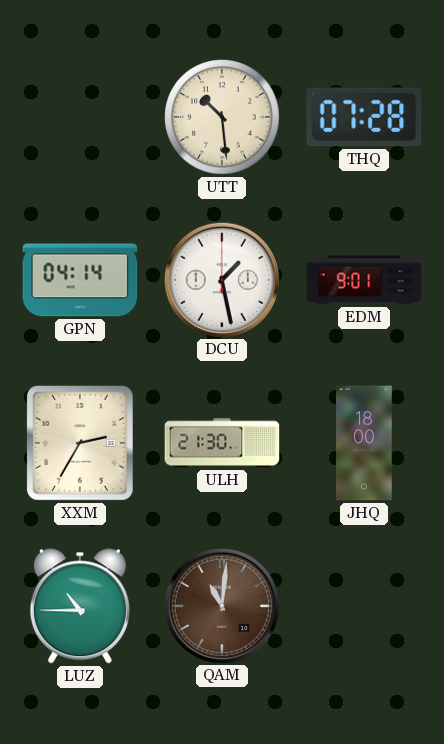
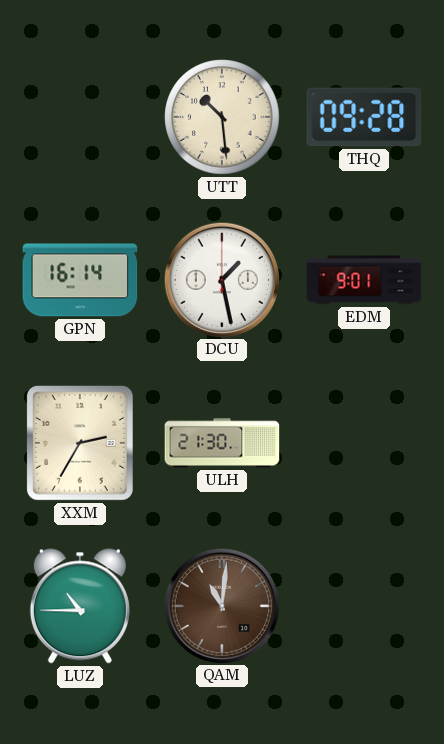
THQ: 07:28 -> 09:28 (364, 117)
GPN: 04:14 -> 16:14 (80, 280)
JHQ: 18:00 -> none (364, 443)
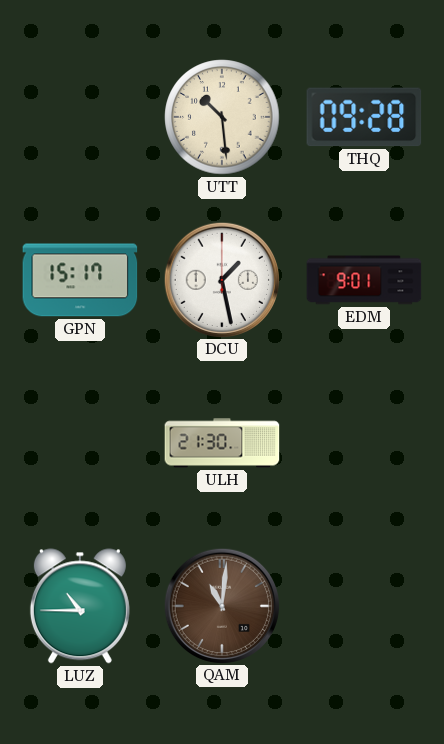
GPN: 16:14 -> 15:17 (80, 280)
XXM: 2:35 -> none (80, 443)
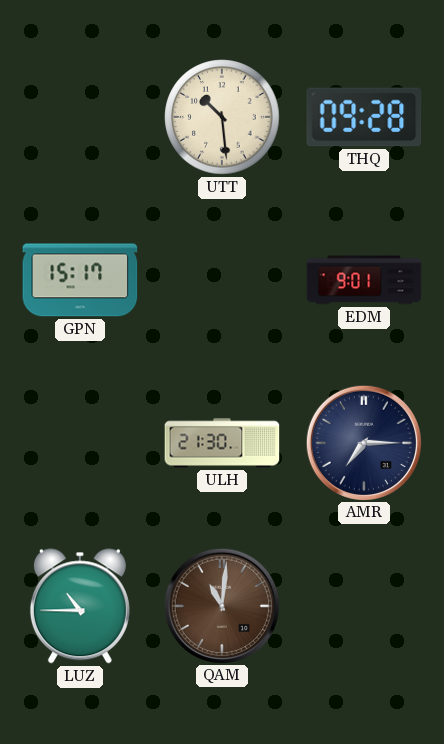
DCU: 1:28 -> none (221, 279)
AMR: none -> 7:15 (363, 442)
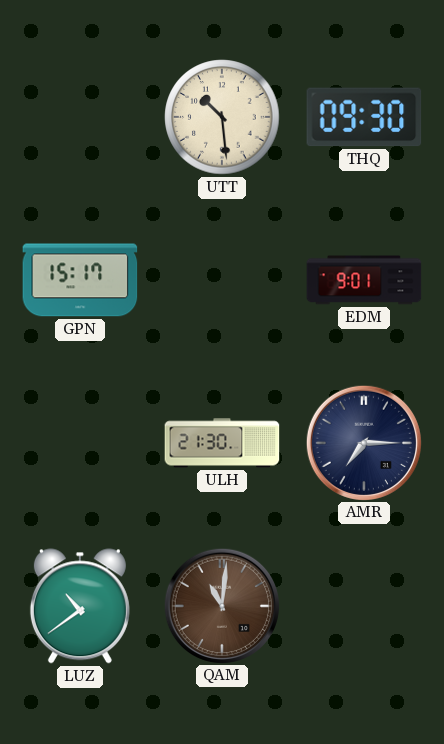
THQ: 09:28 -> 09:30 (364, 117)
LUZ: 10:45 -> 10:39 (80, 606)
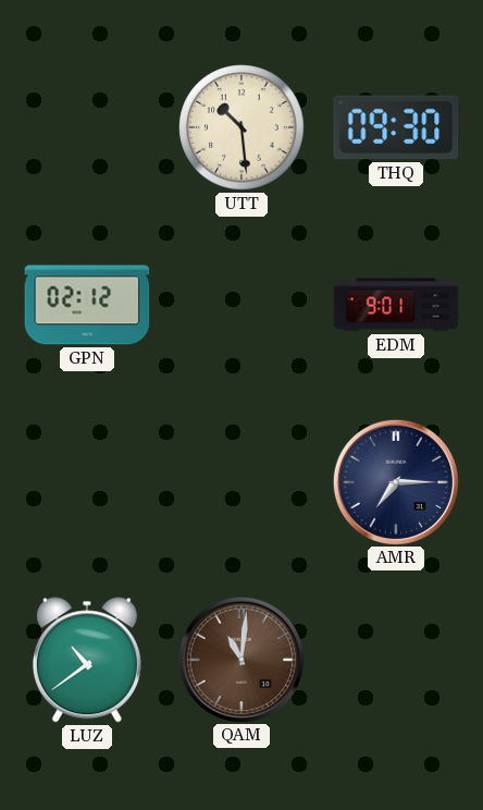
GPN: 15:17 -> 02:12 (87, 305)
ULH: 21:30 -> none (222, 443)
